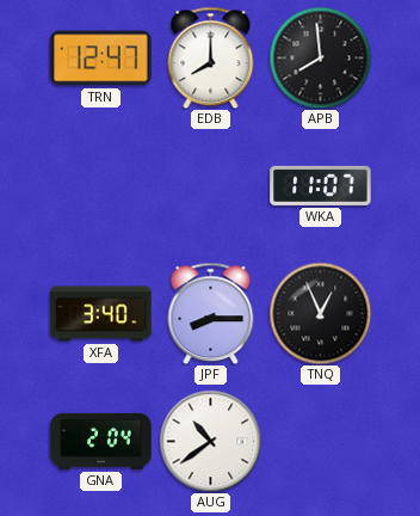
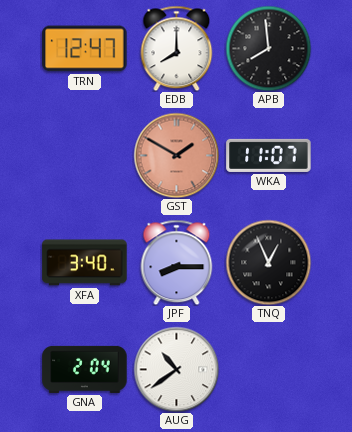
GST: none -> 1:50 (176, 155)
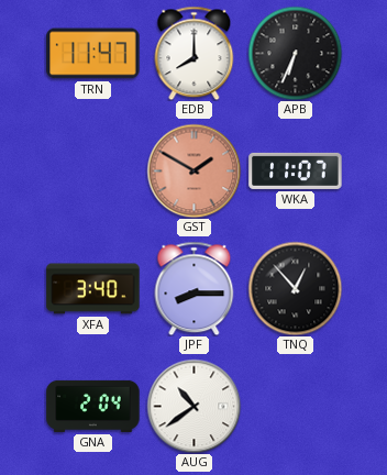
TRN: 12:47 -> 11:47 (93, 54)
APB: 7:59 -> 6:34 (295, 53)
TNQ: 12:56 -> 12:53 (295, 288)
